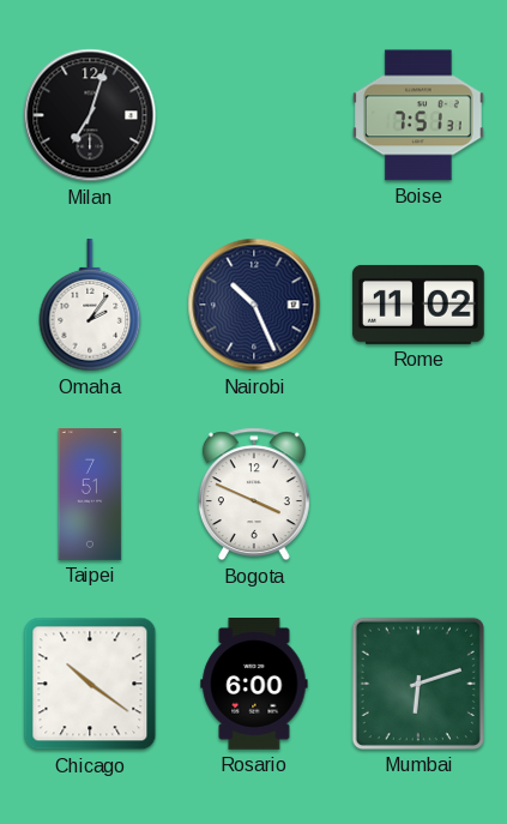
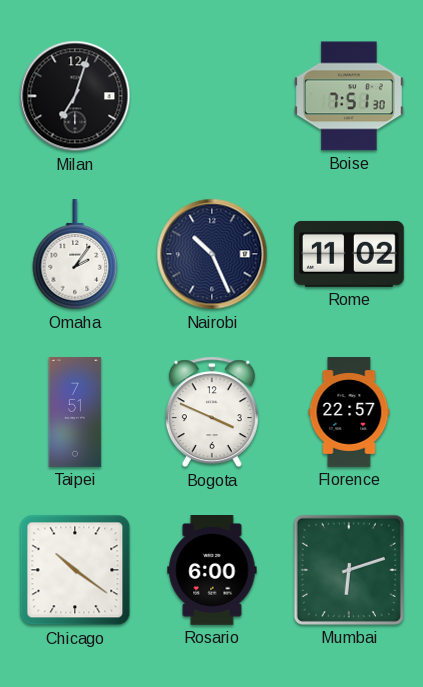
Boise: 7:51:31 -> 7:51:30 (349, 96)
Florence: none -> 22:57 (349, 412)
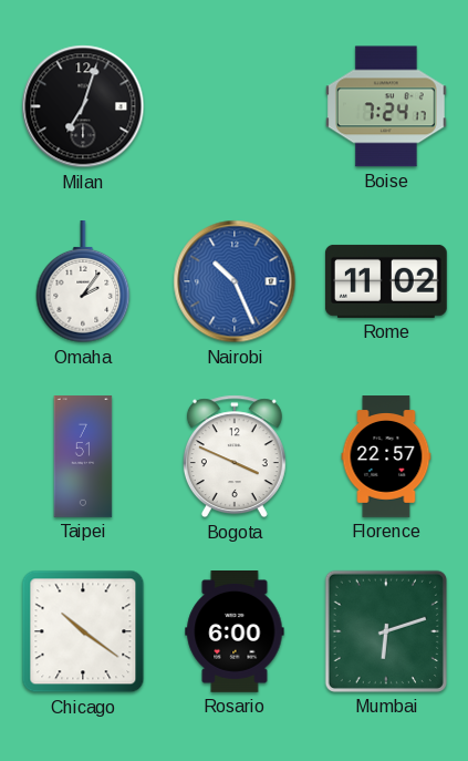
Boise: 7:51 -> 7:24 (386, 106)
Nairobi dial: navy -> blue (235, 281)
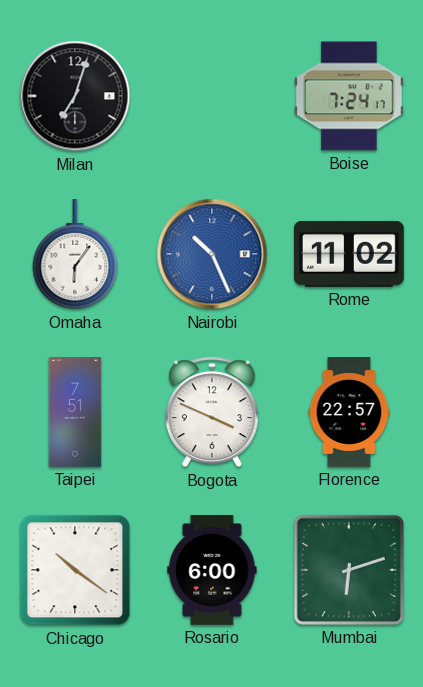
Omaha: 2:06 -> 6:06 (75, 255)
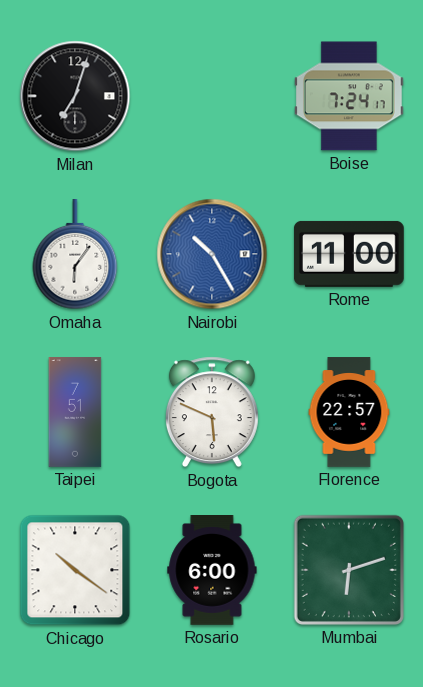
Nairobi: 10:26 -> 10:25 (212, 254)
Rome: 11:02 -> 11:00 (349, 254)
Bogota: 3:49 -> 5:49 (212, 412)
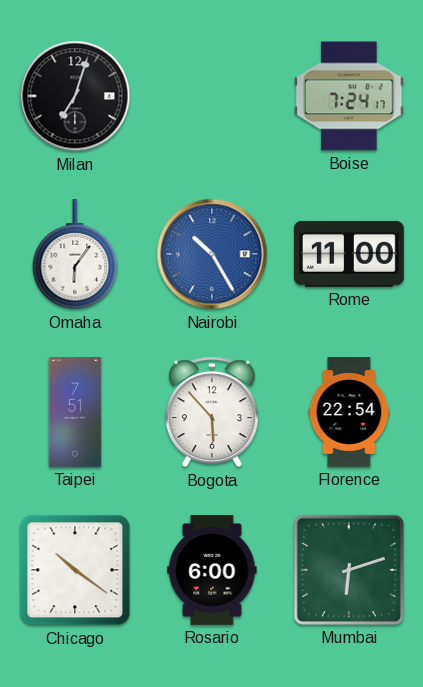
Bogota: 5:49 -> 5:53 (212, 412)
Florence: 22:57 -> 22:54 (349, 412)
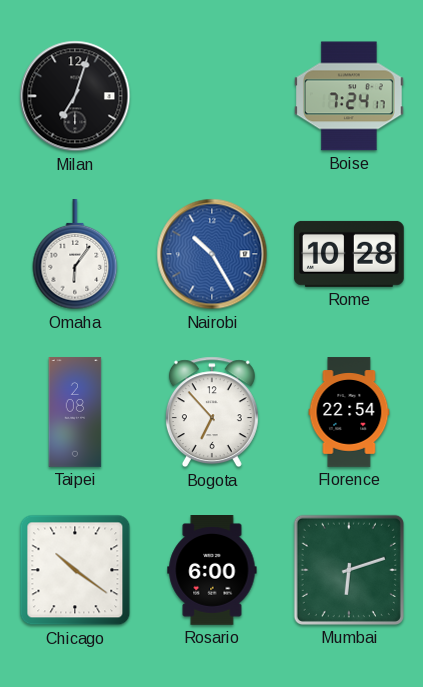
Rome: 11:00 -> 10:28 (349, 254)
Taipei: 7:51 -> 2:08 (75, 412)
Bogota: 5:53 -> 6:53 (212, 412)
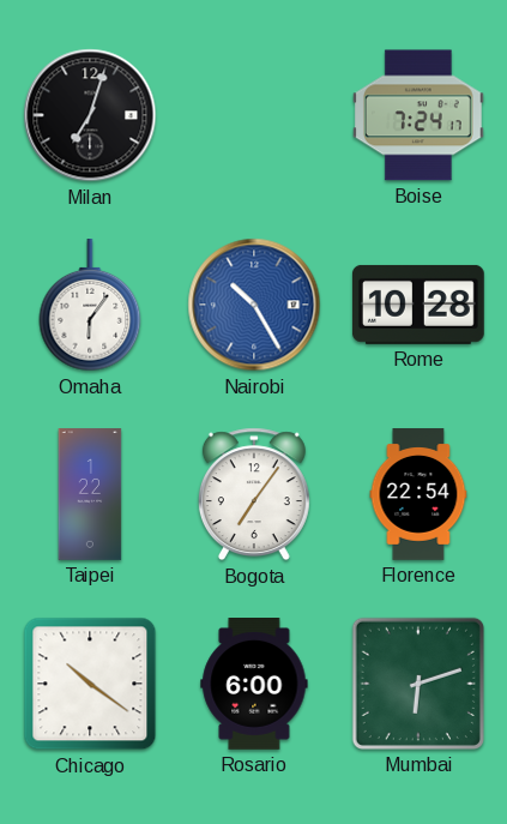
Taipei: 2:08 -> 1:22 (90, 494)
Bogota: 6:53 -> 7:06 (254, 494)
